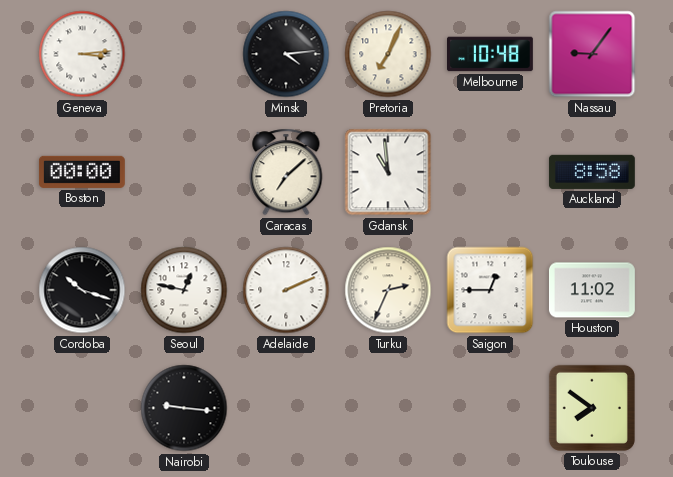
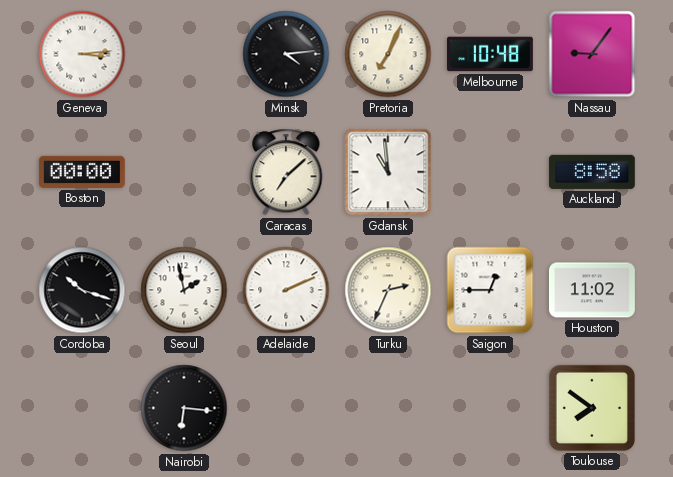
Seoul: 12:47 -> 1:58 (184, 290)
Nairobi: 9:16 -> 6:16 (184, 408)
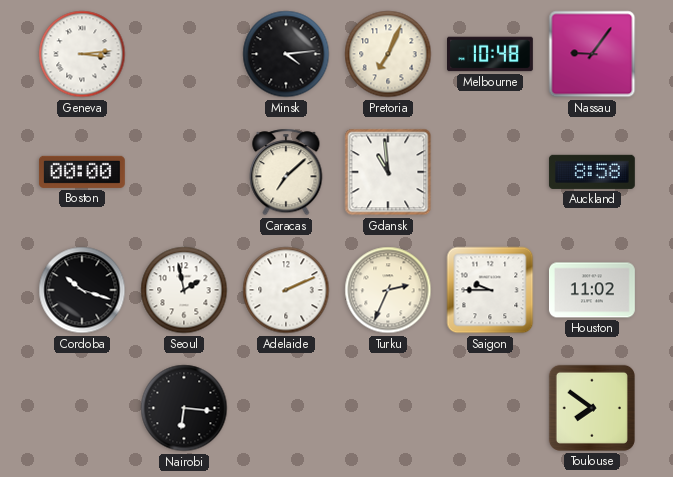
Saigon: 12:45 -> 9:45 (490, 290)
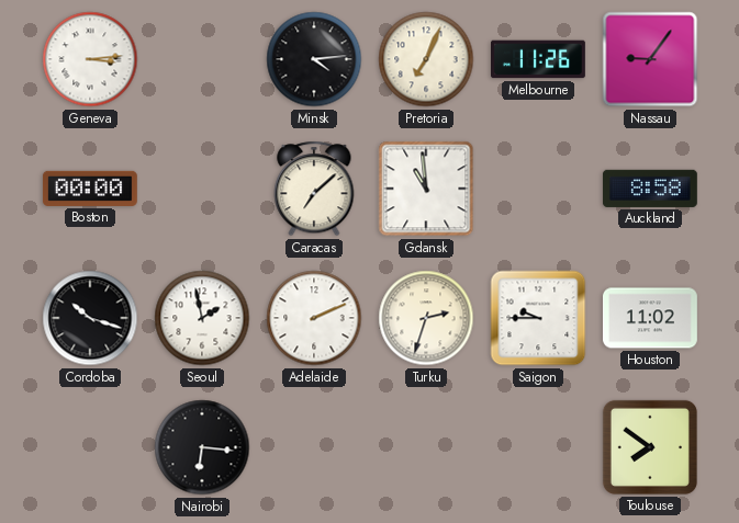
Melbourne: 10:48 -> 11:26 (539, 59)
Turku: 2:34 -> 2:33 (426, 318)
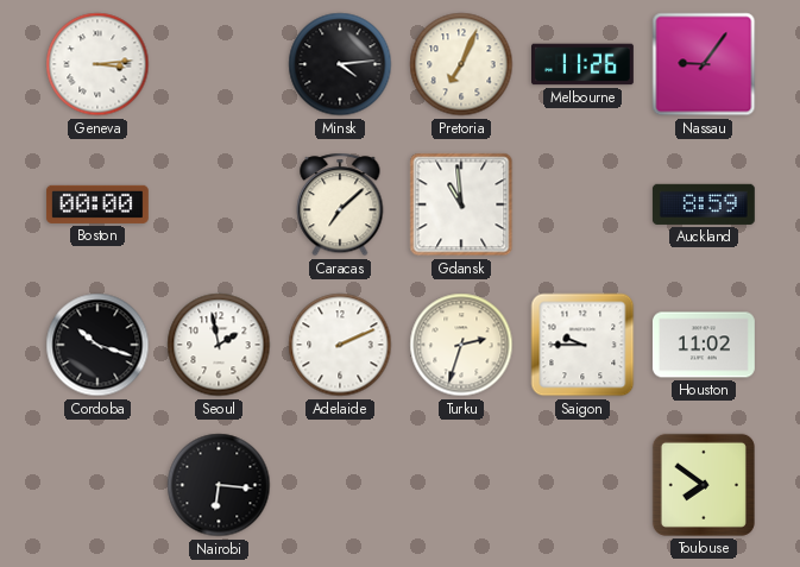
Auckland: 8:58 -> 8:59 (704, 204)
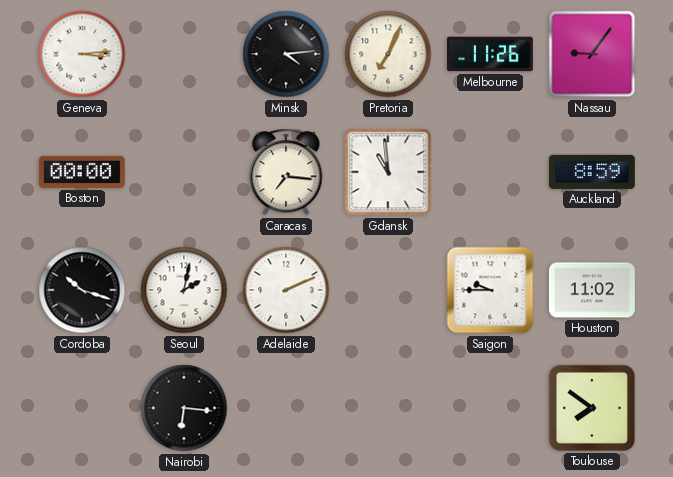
Caracas: 7:08 -> 7:16 (286, 172)
Seoul: 1:58 -> 2:02 (184, 290)
Turku: 2:33 -> none (461, 345)
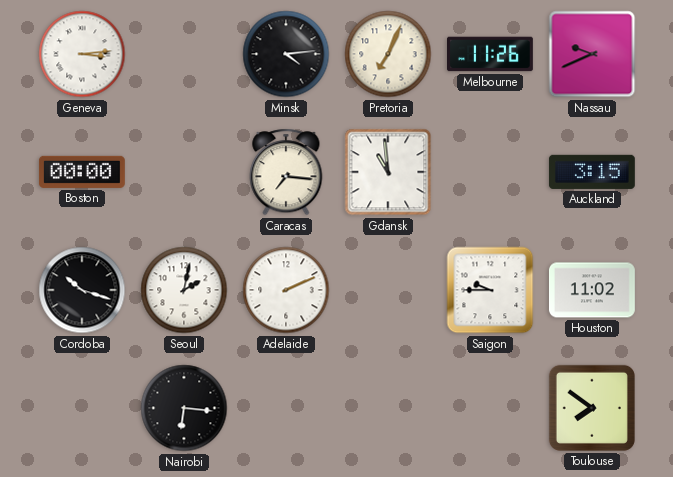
Nassau: 9:06 -> 9:41 (592, 54)
Auckland: 8:59 -> 3:15 (592, 172)
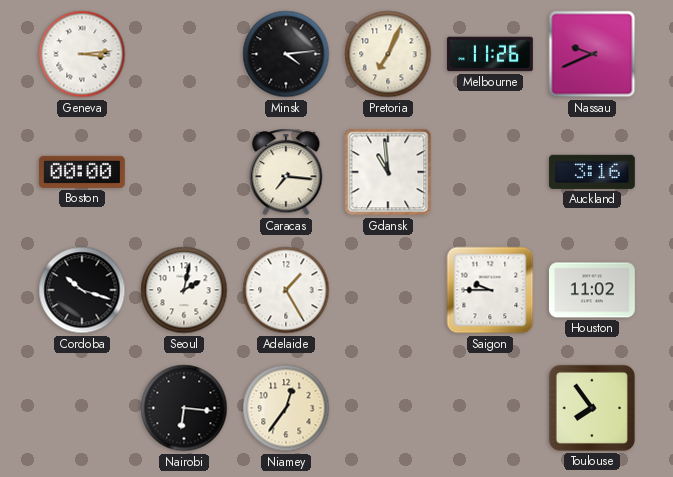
Auckland: 3:15 -> 3:16 (592, 172)
Adelaide: 2:11 -> 1:25 (286, 290)
Niamey: none -> 12:36 (286, 408)
Toulouse: 7:51 -> 7:54 (592, 408)
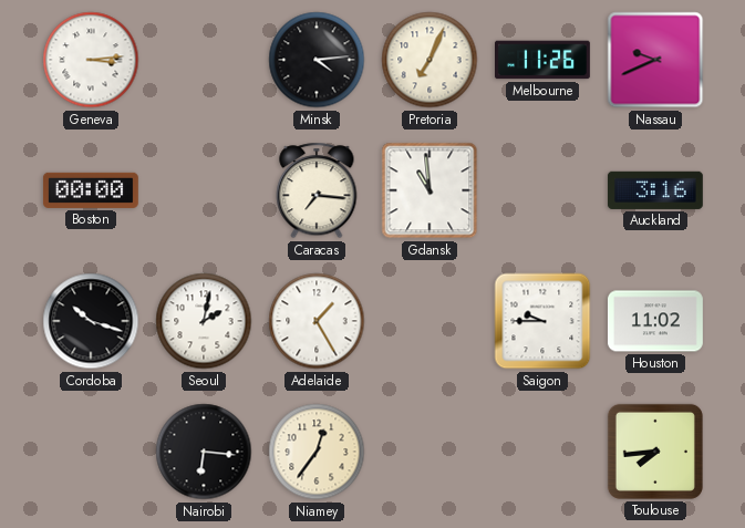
Toulouse: 7:54 -> 7:44 (655, 452)
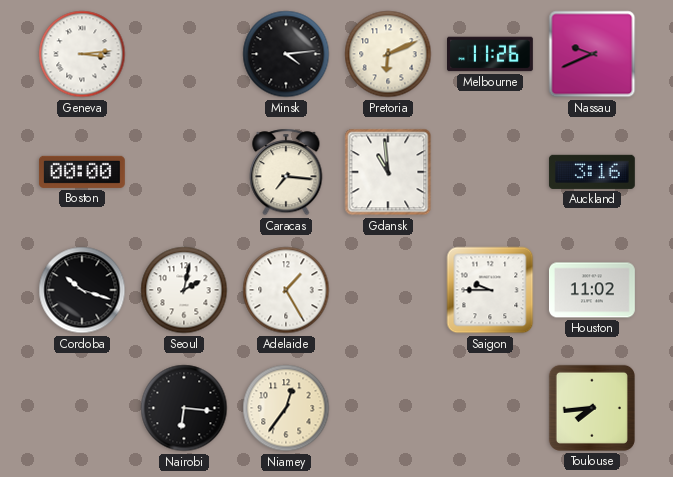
Pretoria: 7:04 -> 6:11 (388, 54)
